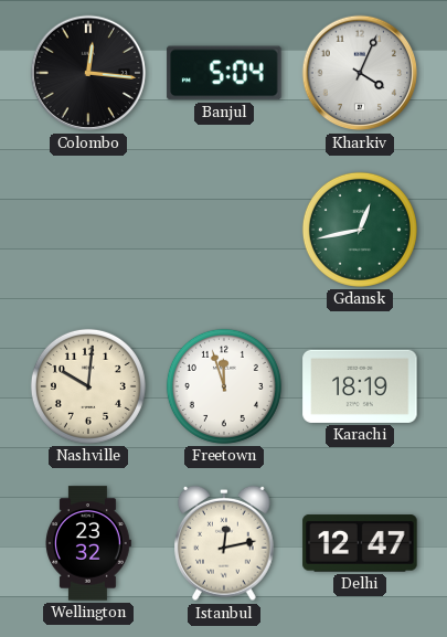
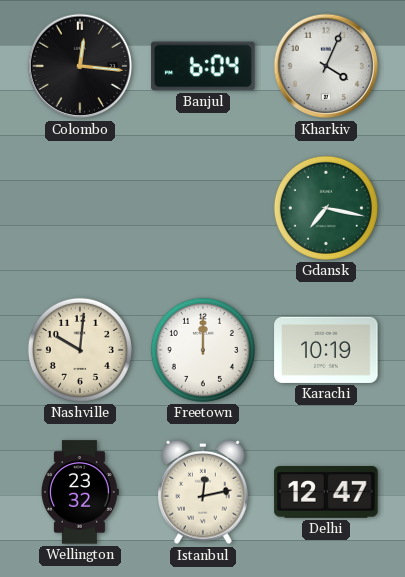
Banjul: 5:04 -> 6:04 (203, 66)
Gdansk: 12:43 -> 7:17 (326, 208)
Freetown: 11:57 -> 12:00 (203, 350)
Karachi: 18:19 -> 10:19 (326, 350)
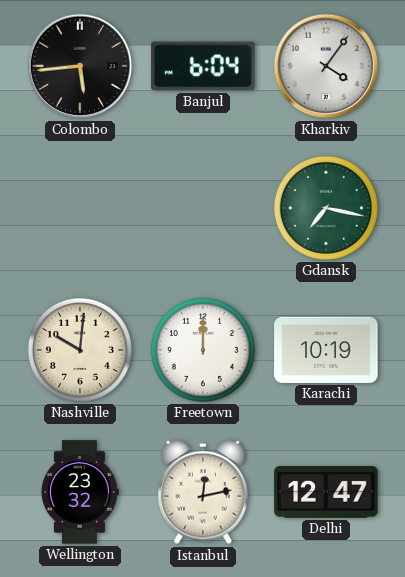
Colombo: 12:16 -> 5:44 (80, 66)
Kharkiv: 4:04 -> 4:06 (326, 66)
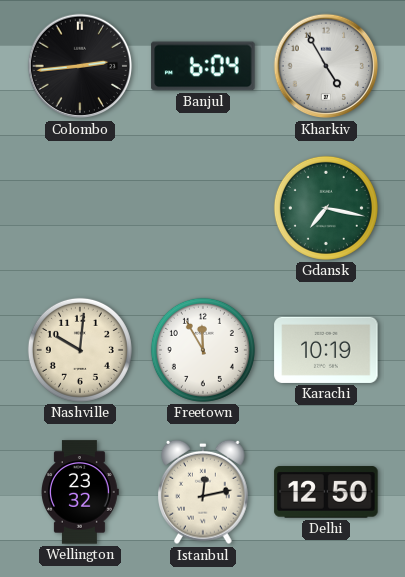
Colombo: 5:44 -> 2:44 (80, 66)
Kharkiv: 4:06 -> 4:55 (326, 66)
Freetown: 12:00 -> 11:55 (203, 350)
Delhi: 12:47 -> 12:50 (326, 492)
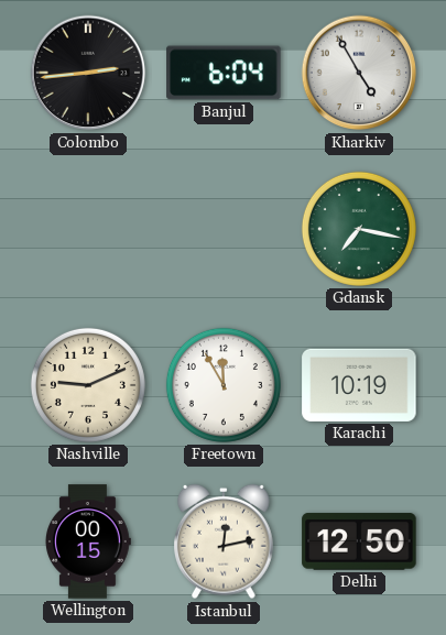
Nashville: 10:01 -> 9:11 (88, 385)
Wellington: 23:32 -> 00:15 (88, 541)
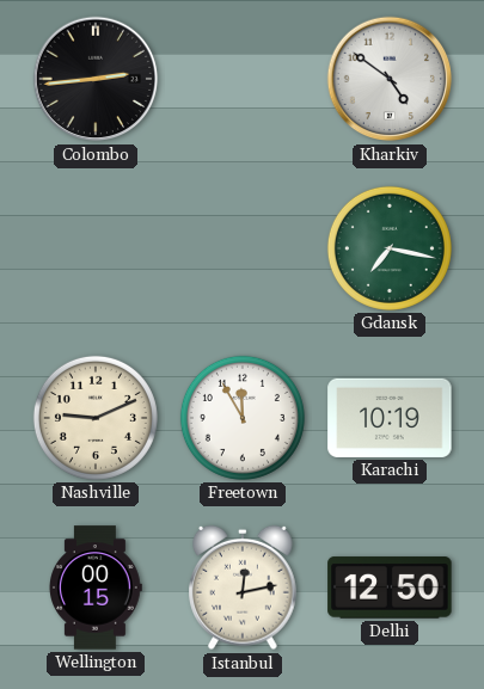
Banjul: 6:04 -> none (224, 73)
Kharkiv: 4:55 -> 4:51 (390, 79)
